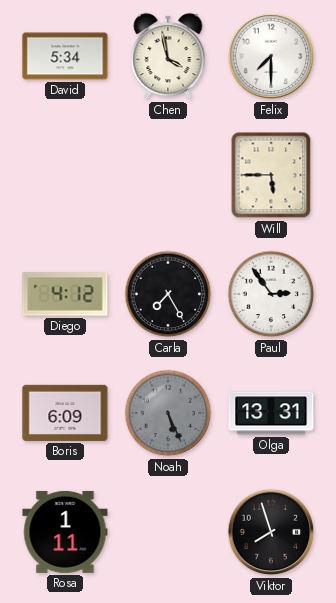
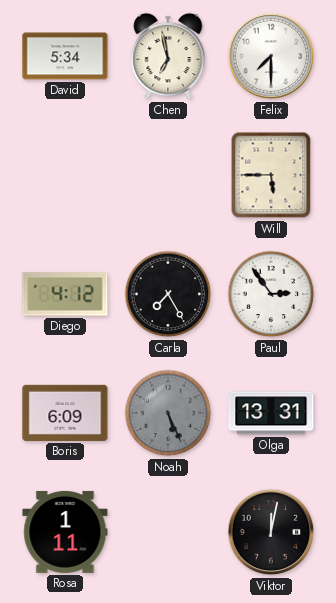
Chen: 3:58 -> 6:58 (168, 56)
Viktor: 7:57 -> 12:02 (271, 532)
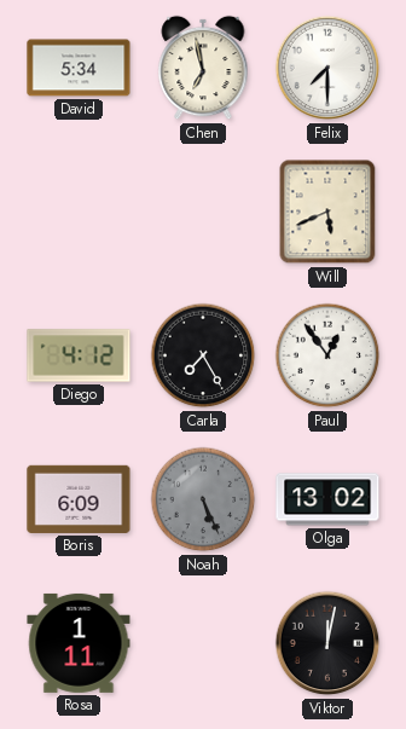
Will: 5:45 -> 5:41 (327, 212)
Paul: 2:54 -> 12:54 (327, 355)
Olga: 13:31 -> 13:02 (327, 499)
